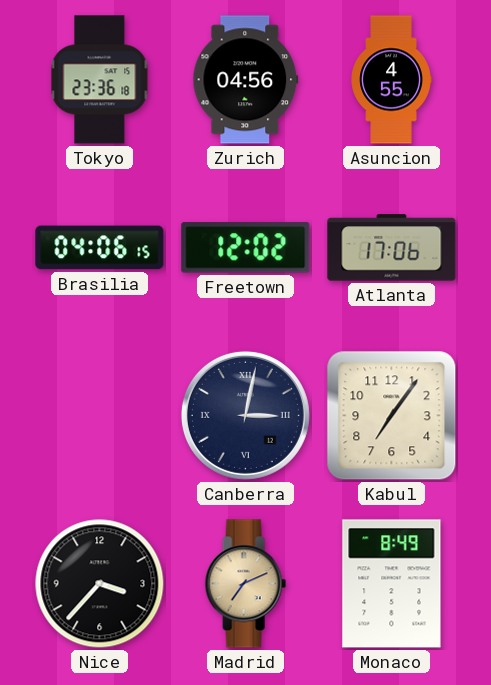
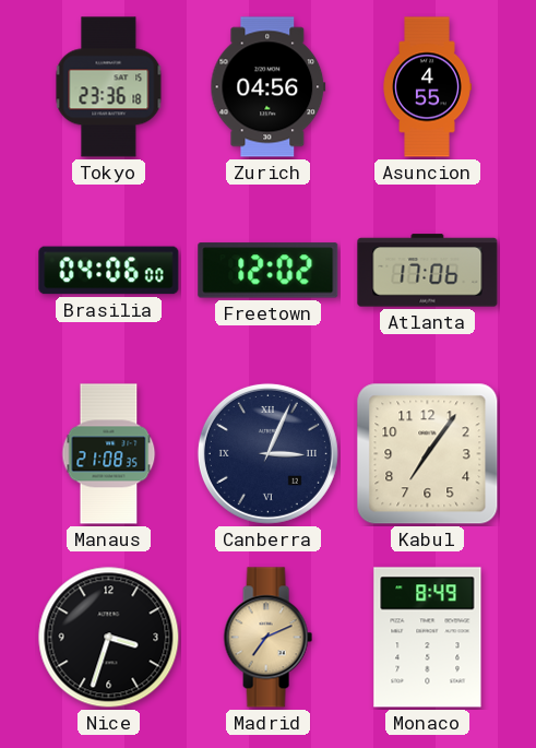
Brasilia: 04:06:15 -> 04:06:00 (109, 271)
Manaus: none -> 21:08 (109, 454)
Canberra: 3:02 -> 3:04 (267, 453)
Nice: 3:37 -> 3:33 (109, 638)
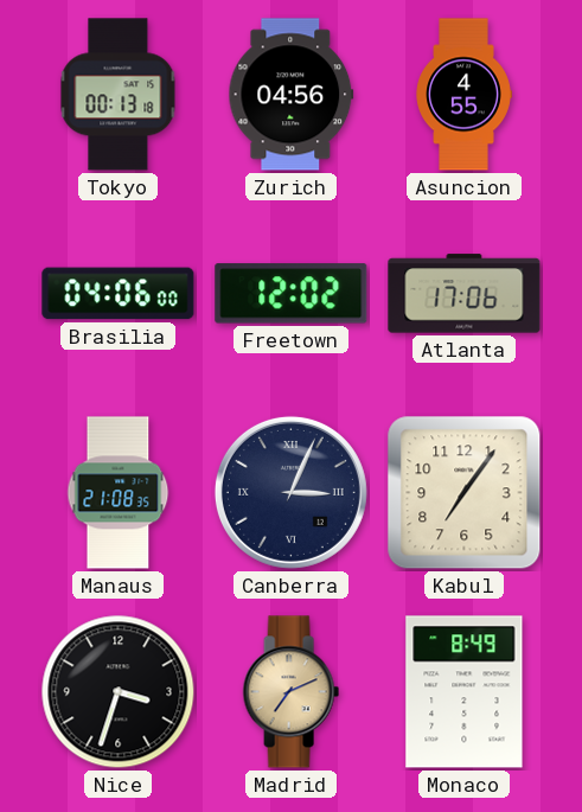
Tokyo: 23:36 -> 00:13 (119, 95)
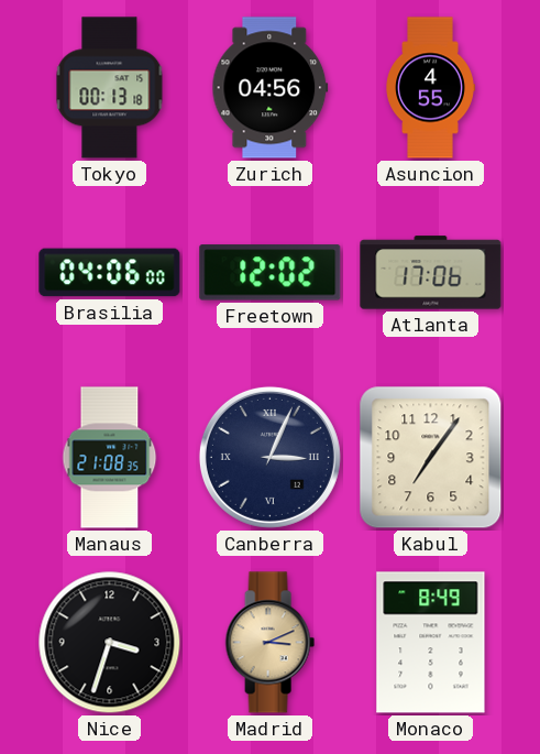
Madrid: 7:11 -> 3:11 (269, 643)
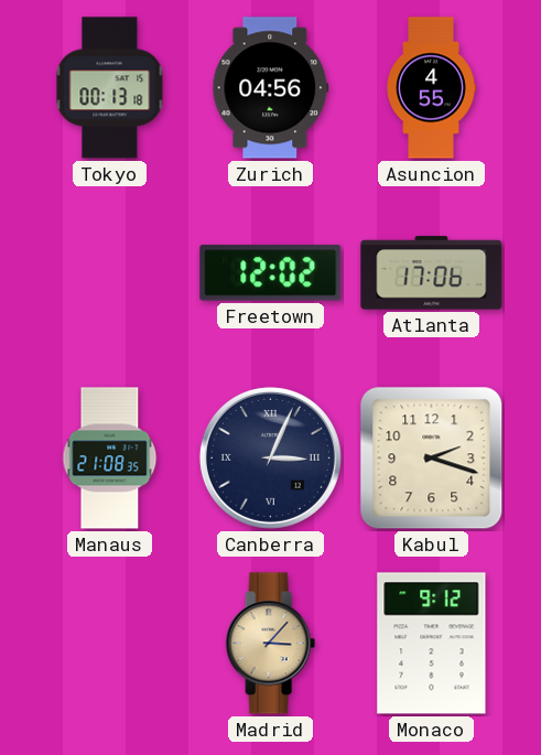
Brasilia: 04:06 -> none (110, 273)
Kabul: 7:06 -> 2:18 (432, 459)
Nice: 3:33 -> none (110, 643)
Madrid: 3:11 -> 3:07 (270, 644)
Monaco: 8:49 -> 9:12 (432, 644)
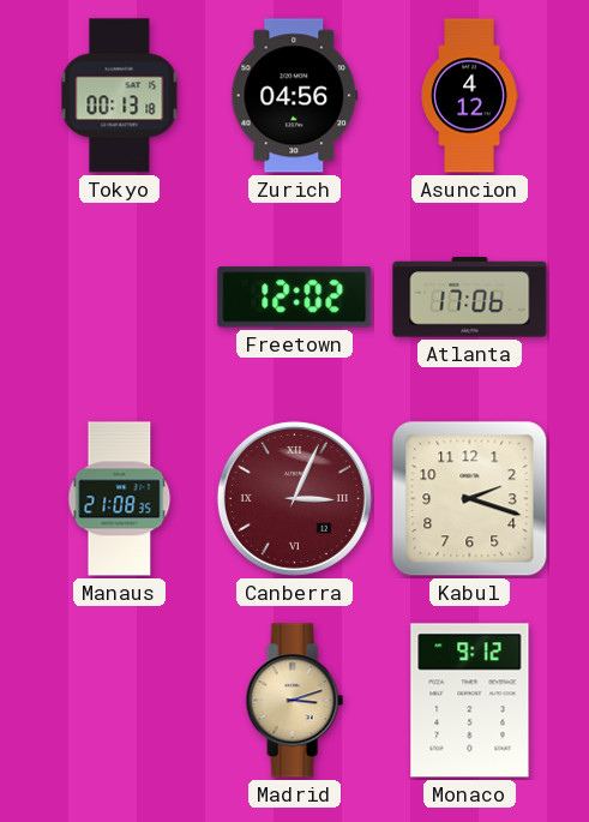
Asuncion: 4:55 -> 4:12 (469, 96)
Canberra dial: navy -> burgundy (294, 498)
Madrid: 3:07 -> 3:12 (294, 701)
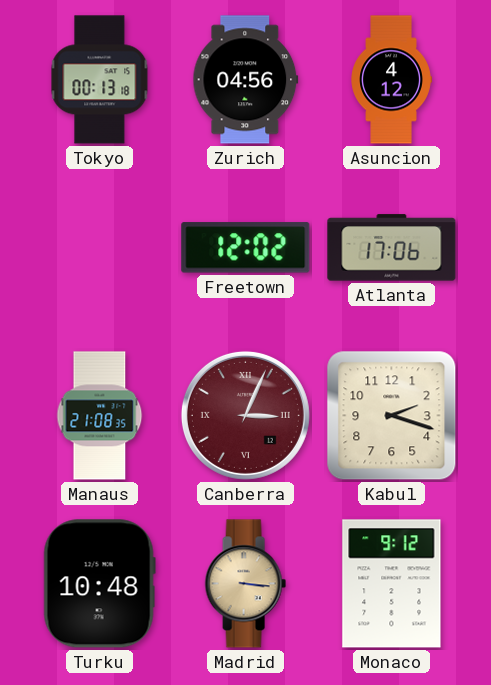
Turku: none -> 10:48 (99, 584)
Madrid: 3:12 -> 3:16 (245, 584)
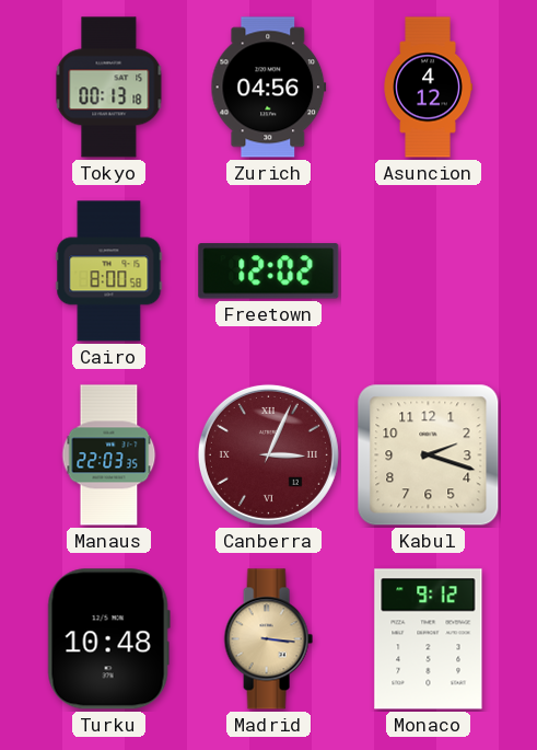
Cairo: none -> 8:00 (109, 272)
Atlanta: 17:06 -> none (392, 248)
Manaus: 21:08 -> 22:03 (109, 455)
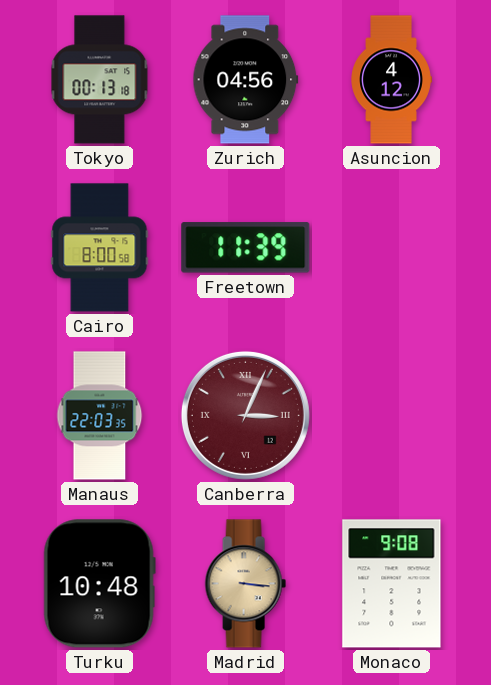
Freetown: 12:02 -> 11:39 (246, 248)
Kabul: 2:18 -> none (429, 455)
Monaco: 9:12 -> 9:08 (392, 584)
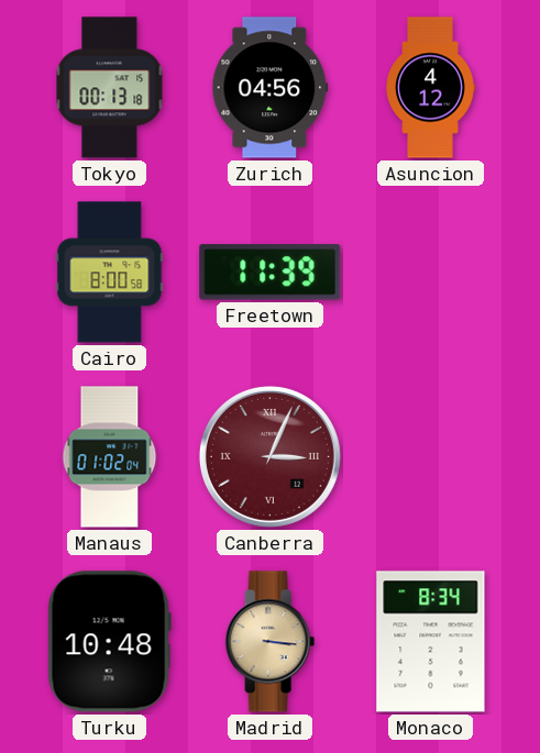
Manaus: 22:03 -> 01:02 (110, 457)
Monaco: 9:08 -> 8:34 (431, 642)
